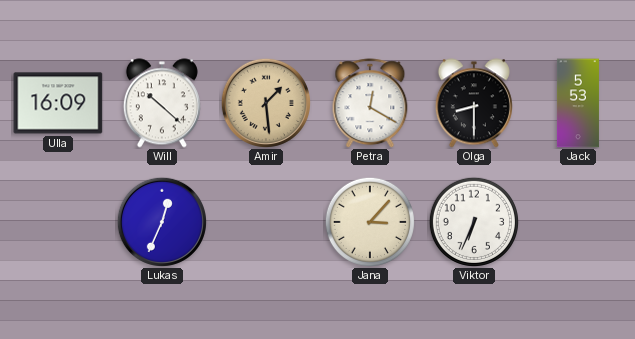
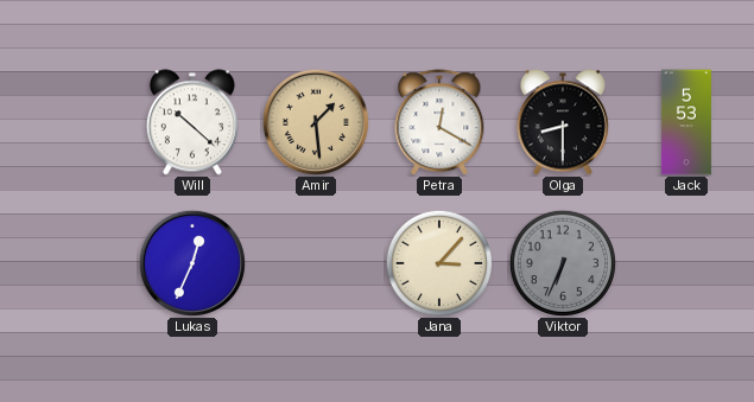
Ulla: 16:09 -> none (58, 103)
Viktor dial: white -> grey (563, 263)
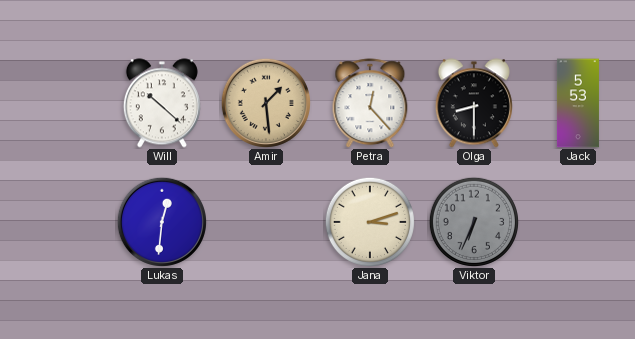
Petra: 12:20 -> 12:23 (370, 103)
Lukas: 12:34 -> 12:31 (162, 222)
Jana: 3:07 -> 3:12 (370, 222)
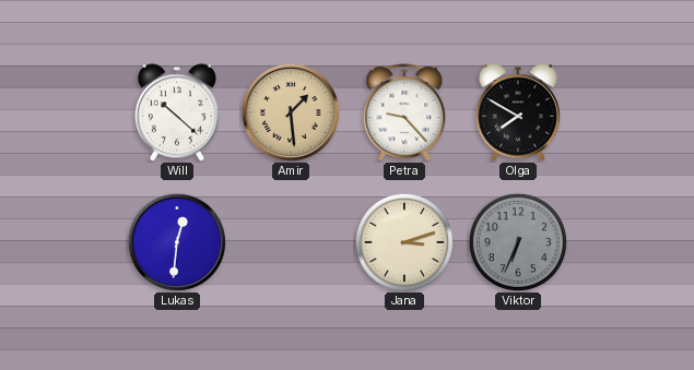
Petra: 12:23 -> 9:23 (404, 112)
Olga: 8:30 -> 7:50 (518, 112)
Jack: 5:53 -> none (578, 103)
